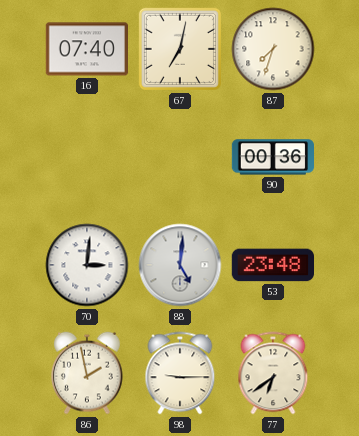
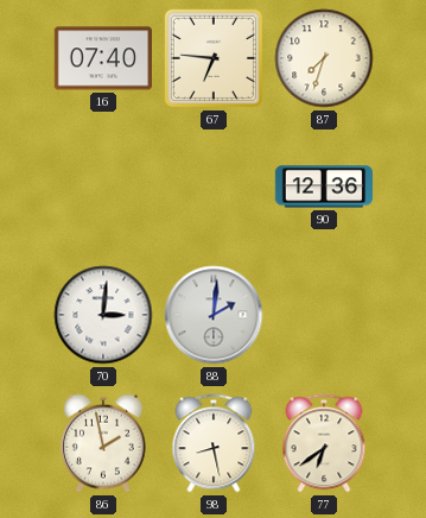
67: 7:02 -> 6:46 (214, 58)
90: 00:36 -> 12:36 (323, 187)
88: 5:01 -> 2:01 (214, 315)
53: 23:48 -> none (272, 265)
98: 9:15 -> 8:28 (214, 443)
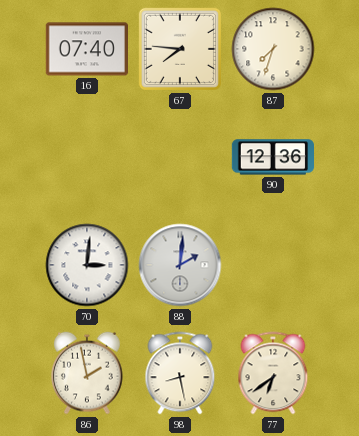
67: 6:46 -> 7:46 (180, 49)
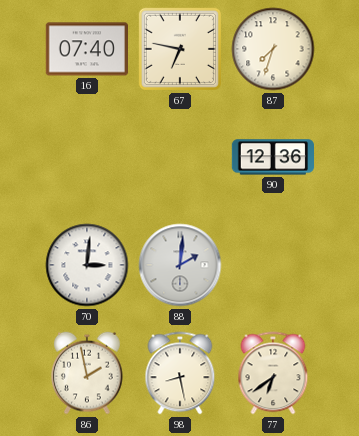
67: 7:46 -> 6:47 (180, 49)
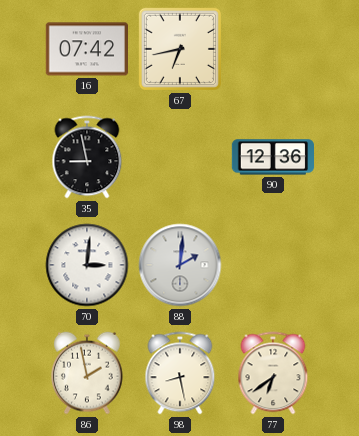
16: 07:40 -> 07:42 (86, 49)
67: 6:47 -> 6:43 (180, 49)
87: 7:33 -> none (273, 49)
35: none -> 8:58 (87, 157)
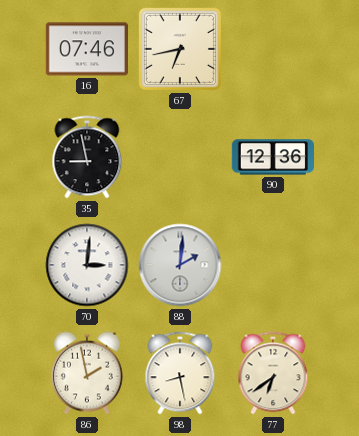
16: 07:42 -> 07:46 (86, 49)
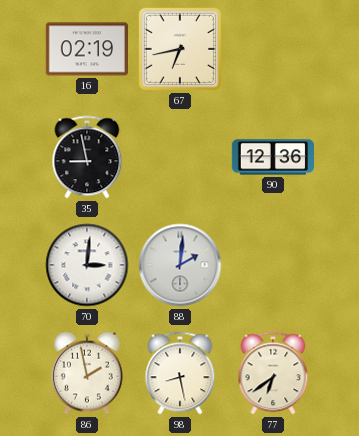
16: 07:46 -> 02:19 (86, 49)
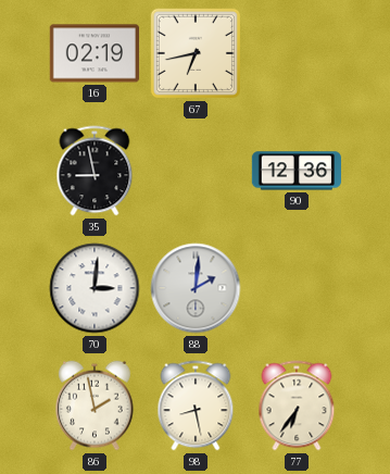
77: 6:39 -> 6:36 (297, 406)
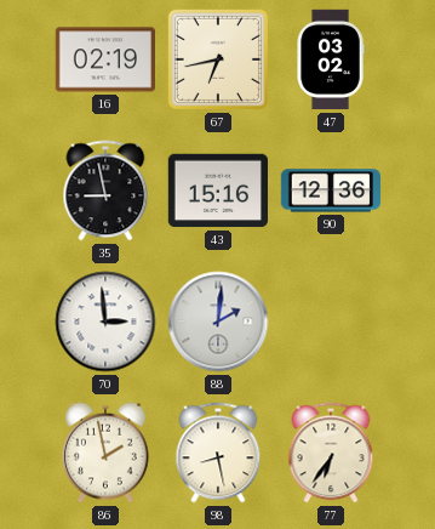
47: none -> 03:02 (331, 59)
43: none -> 15:16 (217, 190)
70: 3:01 -> 2:59 (105, 322)
